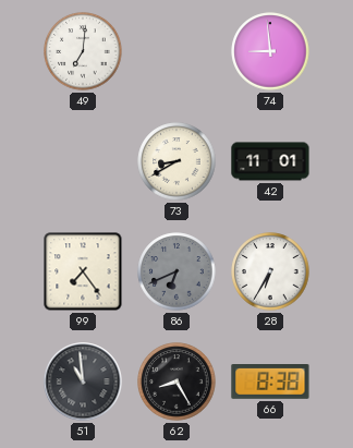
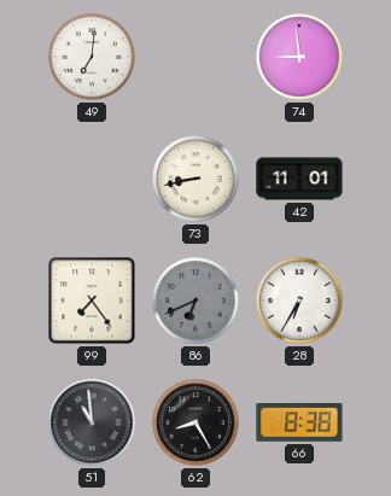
73: 8:40 -> 8:43 (195, 179)
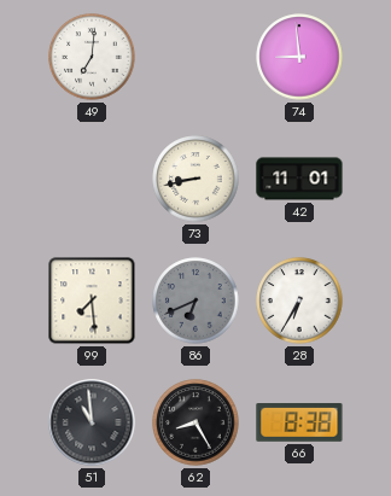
99: 7:24 -> 7:29 (92, 300)
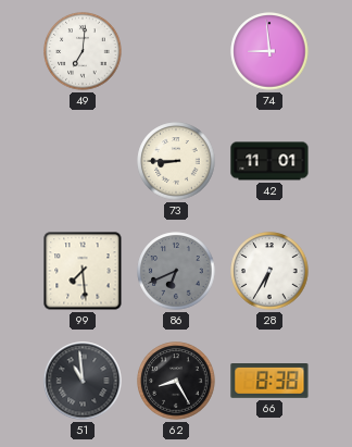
73: 8:43 -> 8:45 (176, 161)
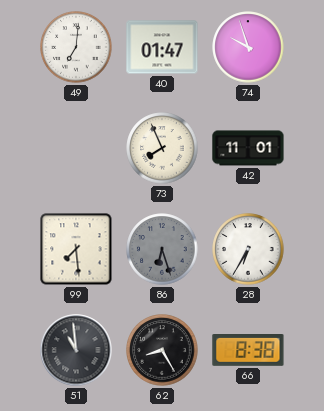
40: none -> 01:47 (162, 47)
74: 8:59 -> 9:57 (248, 47)
73: 8:45 -> 7:56 (162, 148)
86: 6:41 -> 6:27 (162, 249)
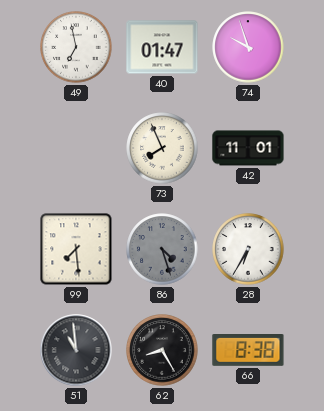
49: 7:01 -> 6:58 (76, 47)
86: 6:27 -> 4:27 (162, 249)
